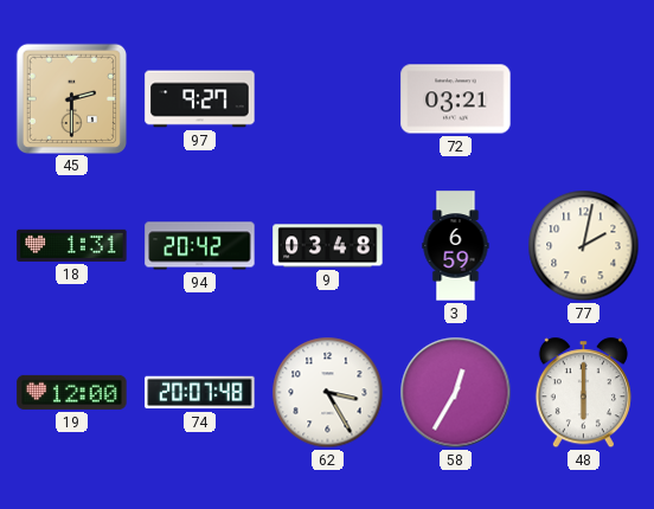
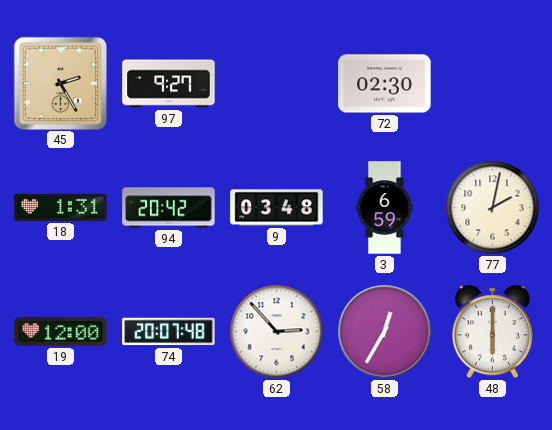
45: 2:30 -> 2:25 (60, 83)
72: 03:21 -> 02:30 (385, 84)
62: 3:25 -> 2:53 (277, 332)
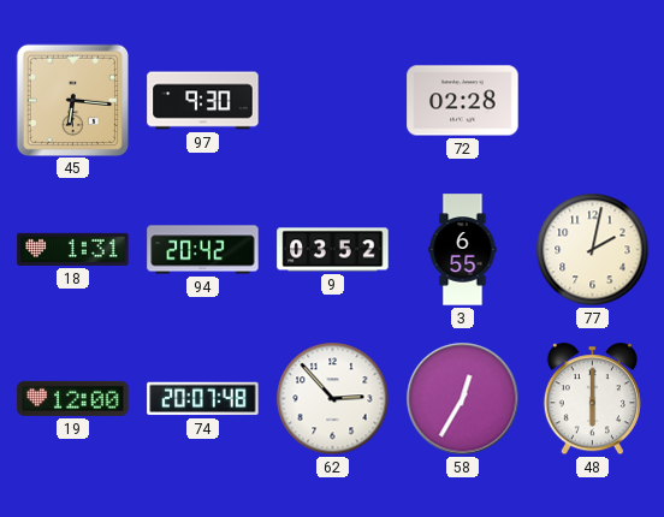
45: 2:25 -> 6:16 (72, 100)
97: 9:27 -> 9:30 (203, 101)
72: 02:30 -> 02:28 (463, 101)
9: 03:48 -> 03:52 (333, 250)
3: 6:59 -> 6:55 (463, 250)
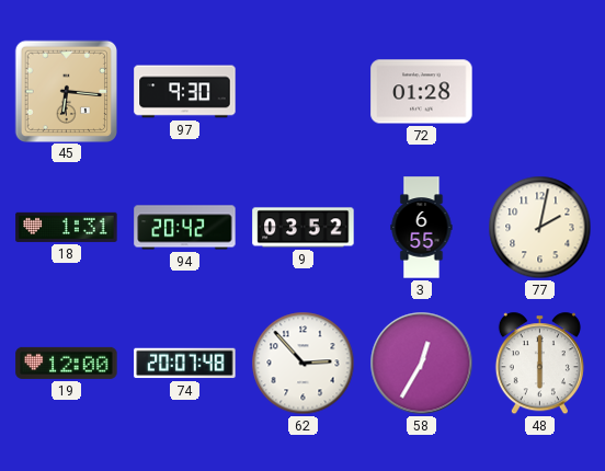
72: 02:28 -> 01:28 (422, 92)
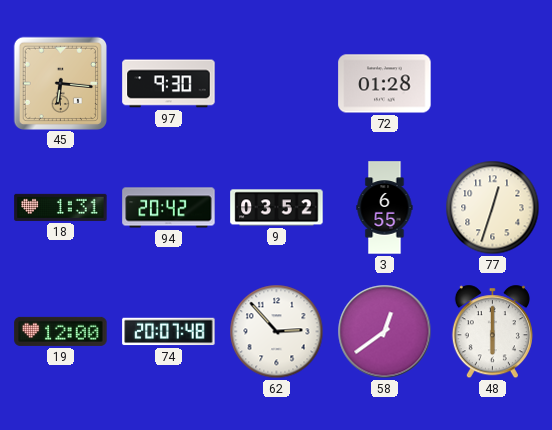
77: 2:02 -> 12:33 (493, 208)
58: 12:35 -> 12:39 (385, 332)
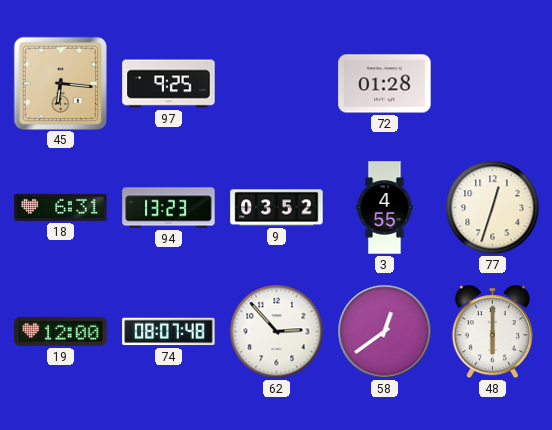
97: 9:30 -> 9:25 (169, 84)
18: 1:31 -> 6:31 (61, 207)
94: 20:42 -> 13:23 (169, 208)
3: 6:55 -> 4:55 (385, 208)
74: 20:07 -> 08:07 (169, 332)
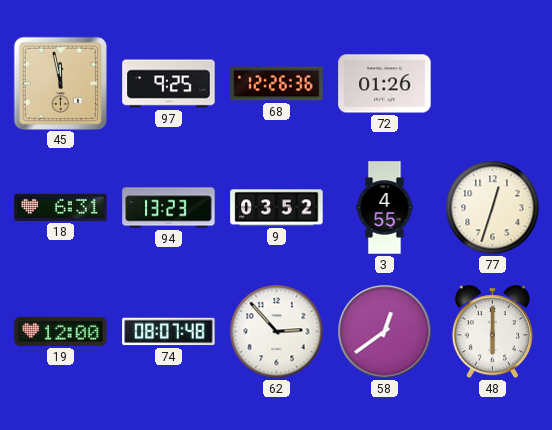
45: 6:16 -> 11:58 (60, 83)
68: none -> 12:26 (277, 84)
72: 01:28 -> 01:26 (385, 84)
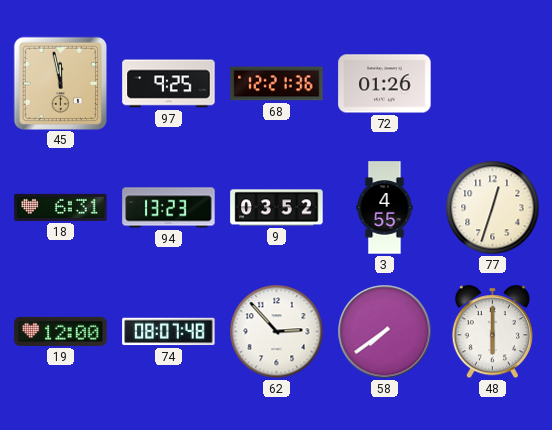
68: 12:26 -> 12:21 (277, 84)
58: 12:39 -> 7:39 (385, 332)
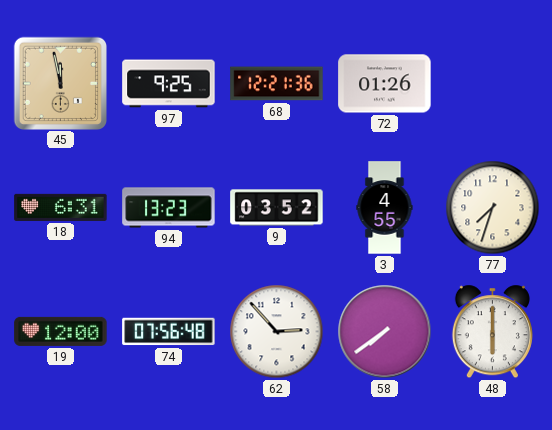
77: 12:33 -> 7:33 (493, 208)
74: 08:07 -> 07:56 (169, 332)
